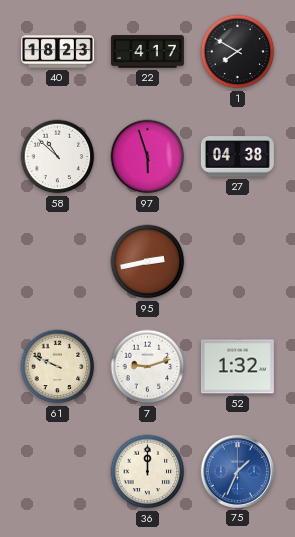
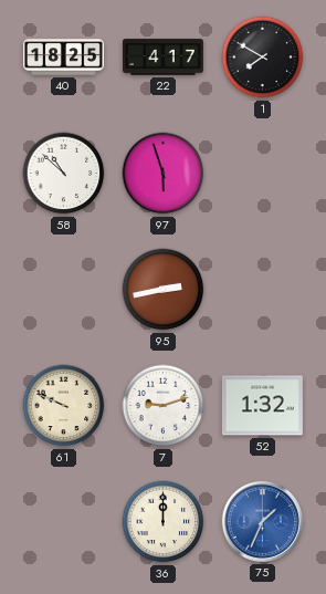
40: 18:23 -> 18:25 (63, 58)
27: 04:38 -> none (237, 157)
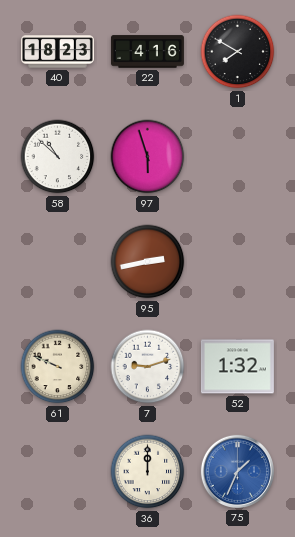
40: 18:25 -> 18:23 (57, 52)
22: 4:17 -> 4:16 (147, 52)
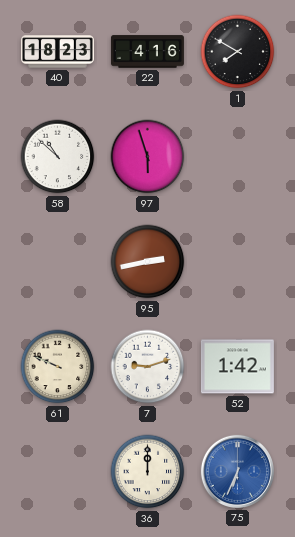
52: 1:32 -> 1:42 (237, 367)
75: 1:34 -> 6:34 (237, 471)
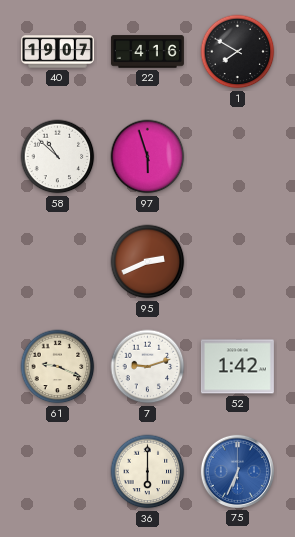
40: 18:23 -> 19:07 (57, 52)
95: 2:43 -> 2:41 (148, 262)
61: 9:49 -> 9:19 (58, 367)
36: 12:00 -> 6:00 (148, 472)
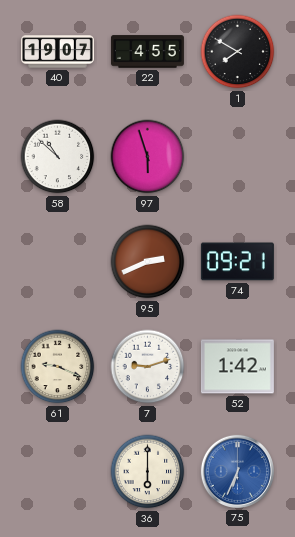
22: 4:16 -> 4:55 (147, 52)
74: none -> 09:21 (237, 262)
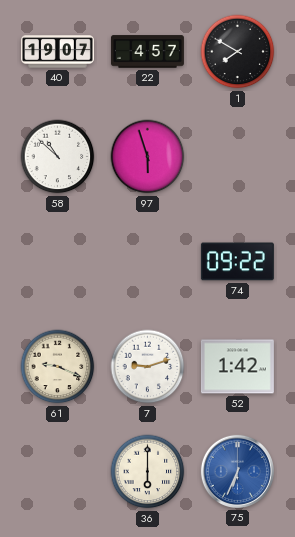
22: 4:55 -> 4:57 (147, 52)
95: 2:41 -> none (148, 262)
74: 09:21 -> 09:22 (237, 262)
